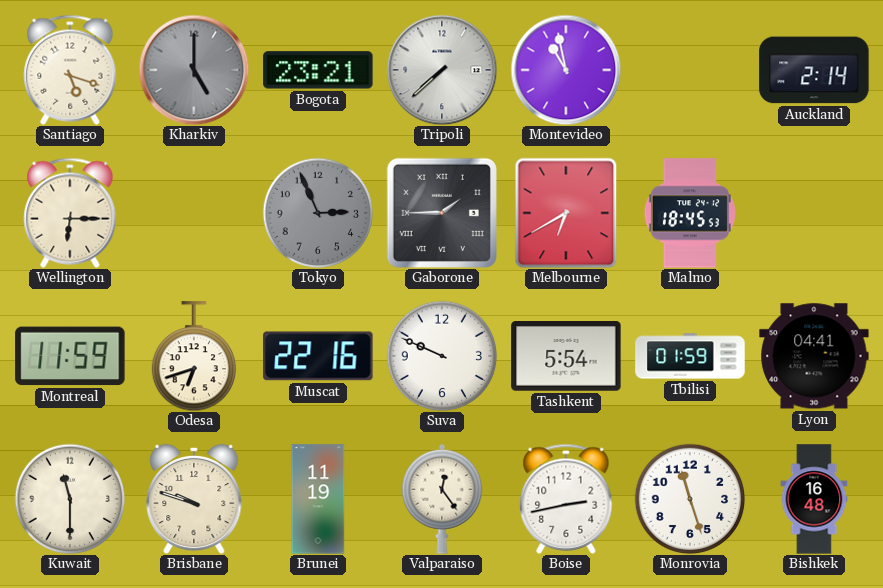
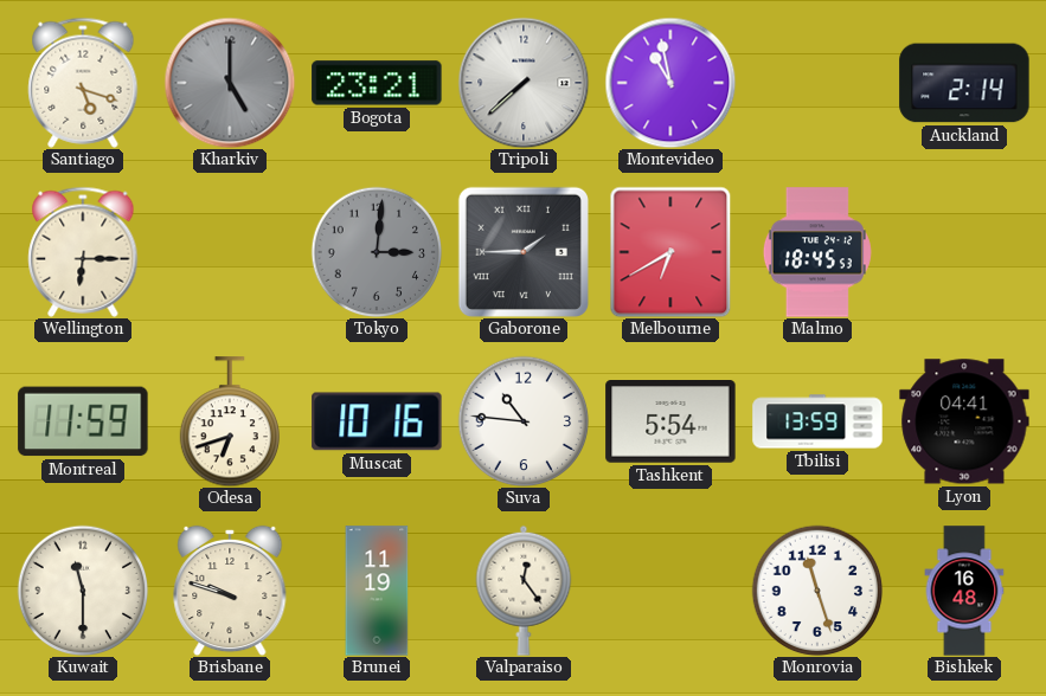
Tokyo: 2:56 -> 3:01 (377, 252)
Muscat: 22:16 -> 10:16 (377, 421)
Suva: 9:49 -> 10:46 (524, 421)
Tbilisi: 01:59 -> 13:59 (817, 421)
Boise: 2:43 -> none (566, 499)
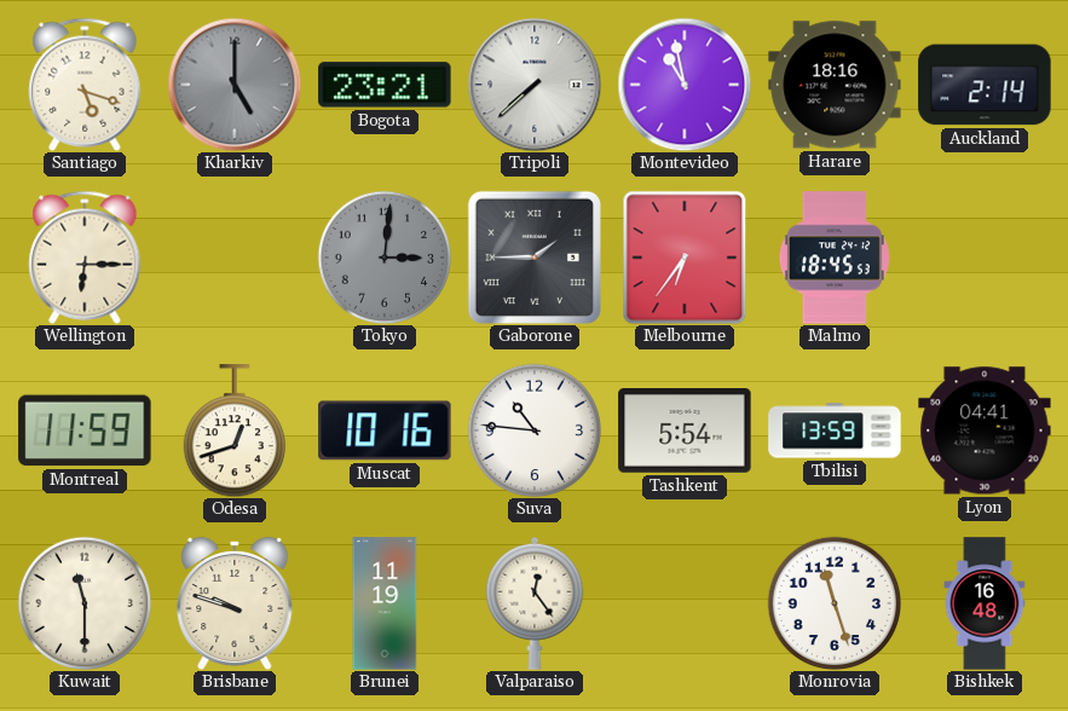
Harare: none -> 18:16 (835, 85)
Melbourne: 6:40 -> 6:36 (685, 258)
Odesa: 6:42 -> 12:42 (233, 430)
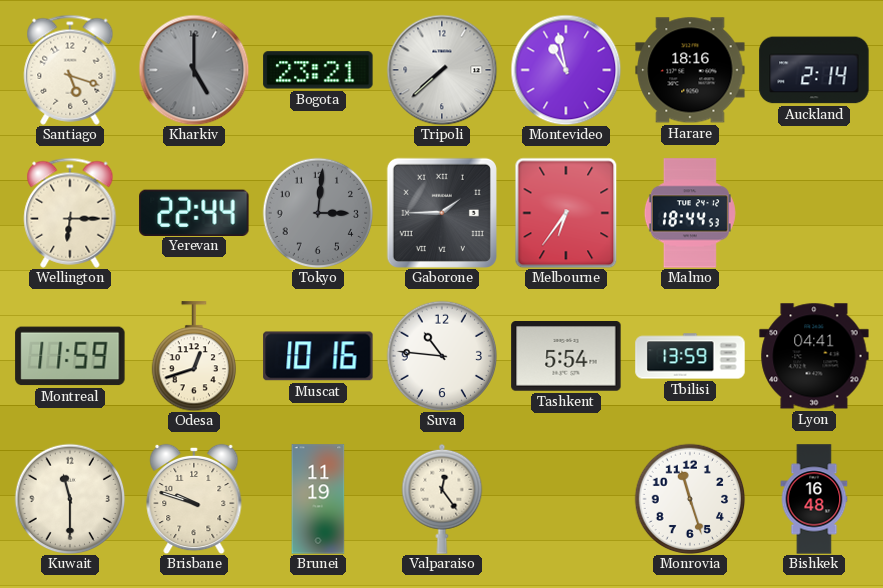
Yerevan: none -> 22:44 (194, 212)
Malmo: 18:45 -> 18:44 (690, 213)
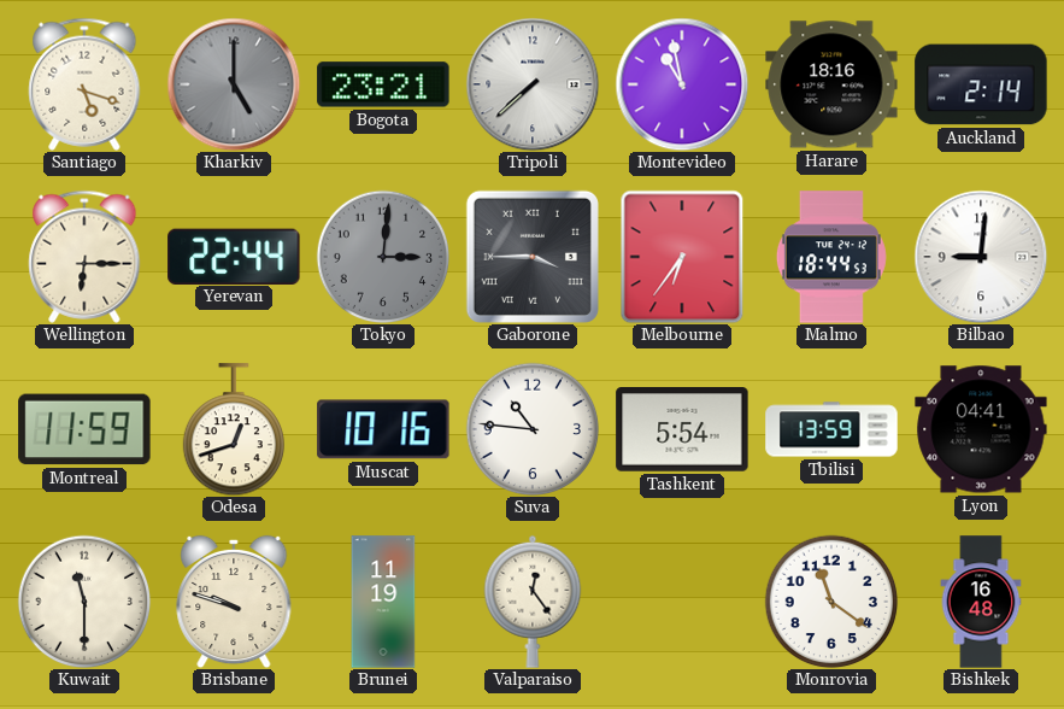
Gaborone: 1:45 -> 3:45 (533, 257)
Bilbao: none -> 9:01 (981, 257)
Monrovia: 11:27 -> 11:21 (831, 602)
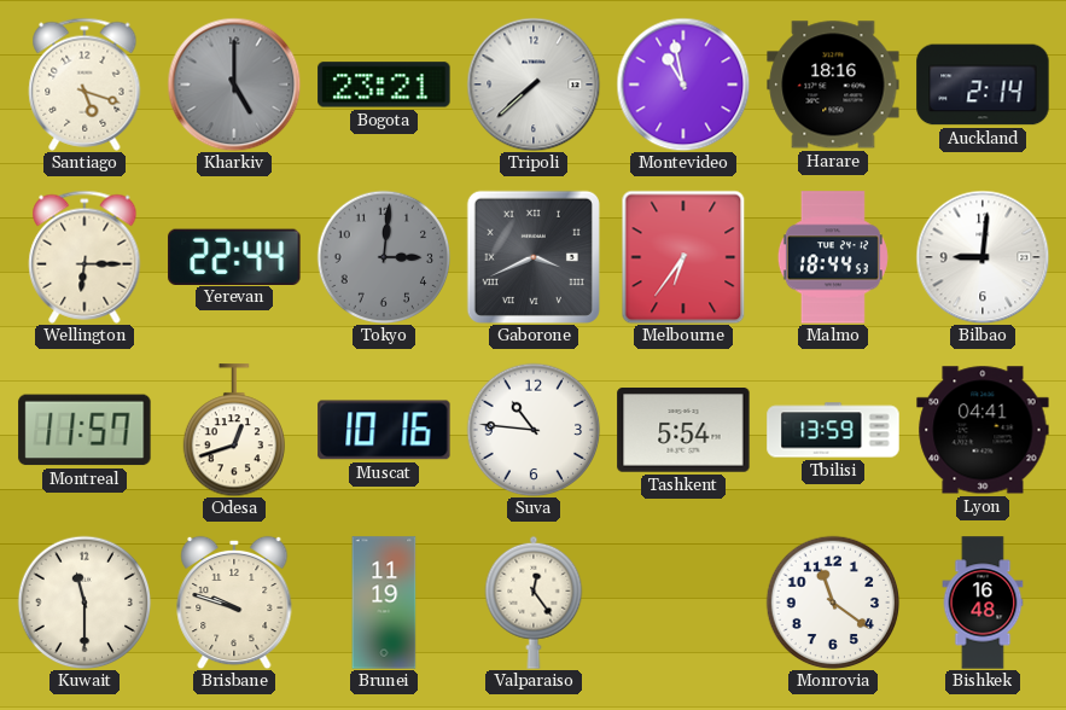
Gaborone: 3:45 -> 3:41 (534, 257)
Montreal: 11:59 -> 11:57 (85, 430)
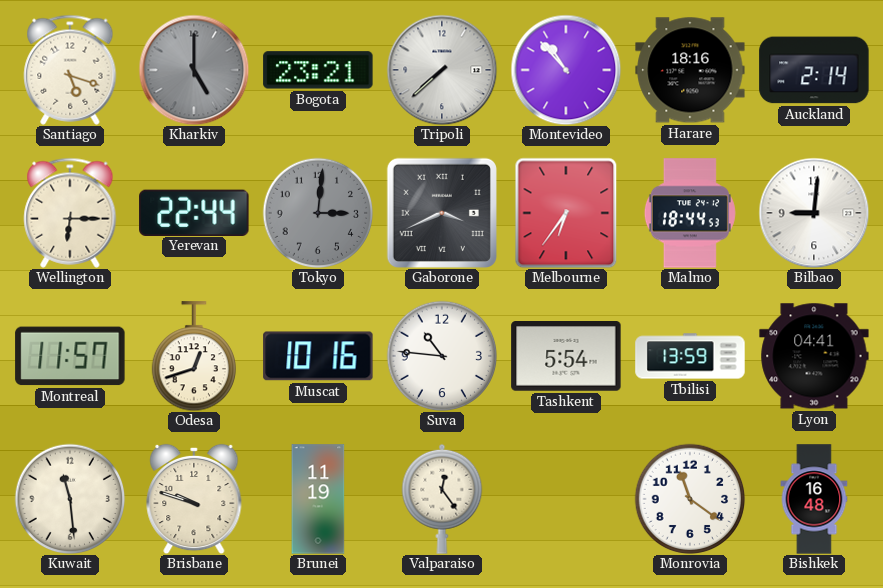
Montevideo: 10:58 -> 10:53 (566, 70)
Kuwait: 11:30 -> 11:29 (70, 499)
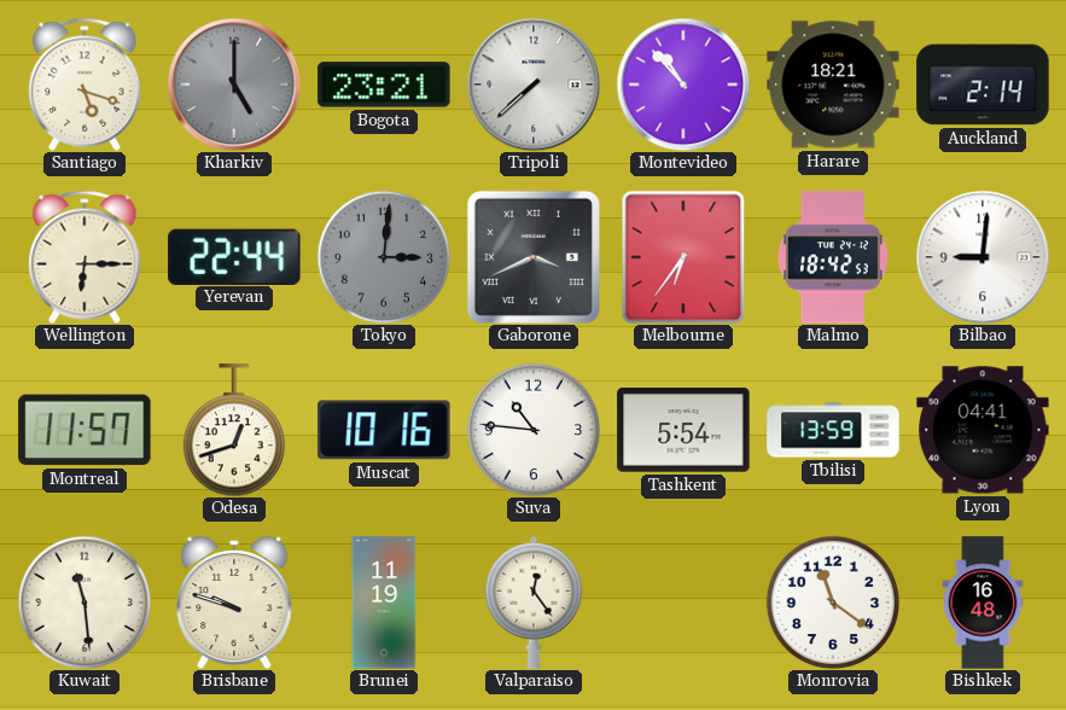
Harare: 18:16 -> 18:21 (833, 85)
Malmo: 18:44 -> 18:42 (833, 257)
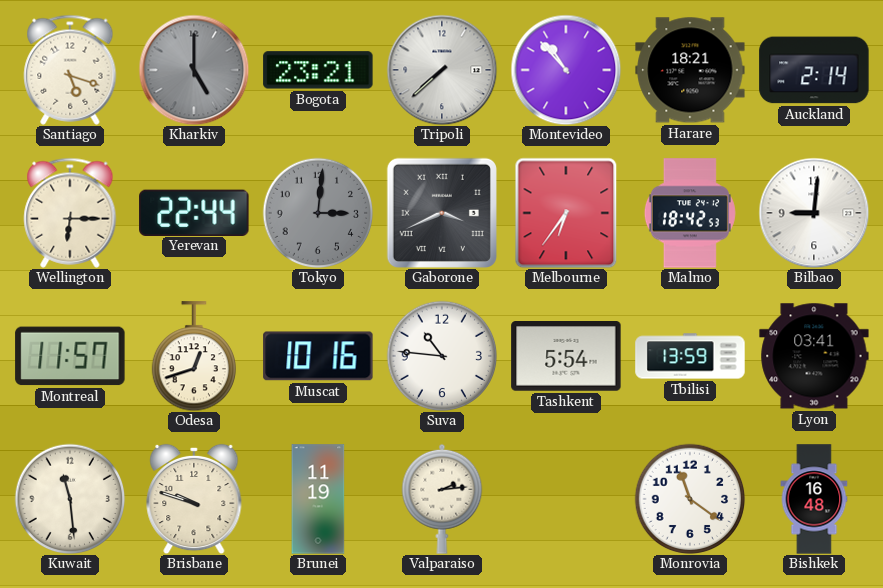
Lyon: 04:41 -> 03:41 (814, 356)
Valparaiso: 12:24 -> 2:14 (442, 499)
